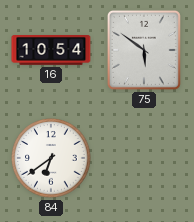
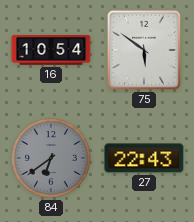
84 dial: white -> grey (51, 158)
27: none -> 22:43 (144, 158)
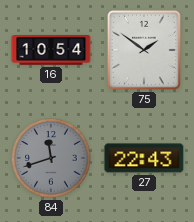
75: 5:51 -> 1:51 (144, 50)
84: 6:39 -> 11:42 (51, 158)
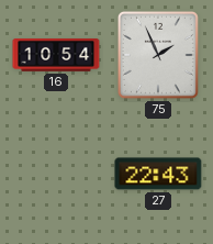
75: 1:51 -> 1:56 (158, 55)
84: 11:42 -> none (51, 158)
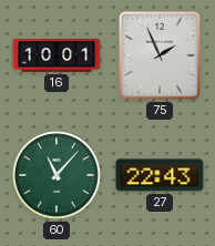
16: 10:54 -> 10:01 (57, 57)
60: none -> 11:07 (57, 175)
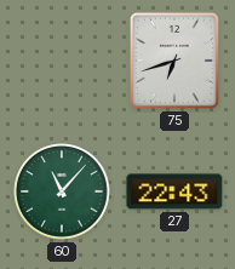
16: 10:01 -> none (57, 57)
75: 1:56 -> 6:42 (174, 61)
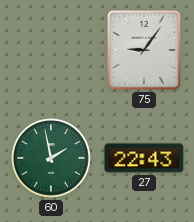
75: 6:42 -> 9:06 (144, 50)
60: 11:07 -> 1:58 (51, 158)
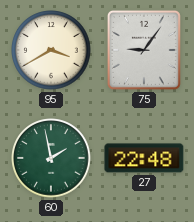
95: none -> 3:40 (51, 50)
27: 22:43 -> 22:48 (144, 158)
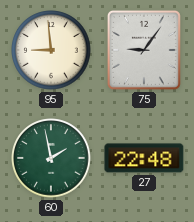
95: 3:40 -> 8:59 (51, 50)
